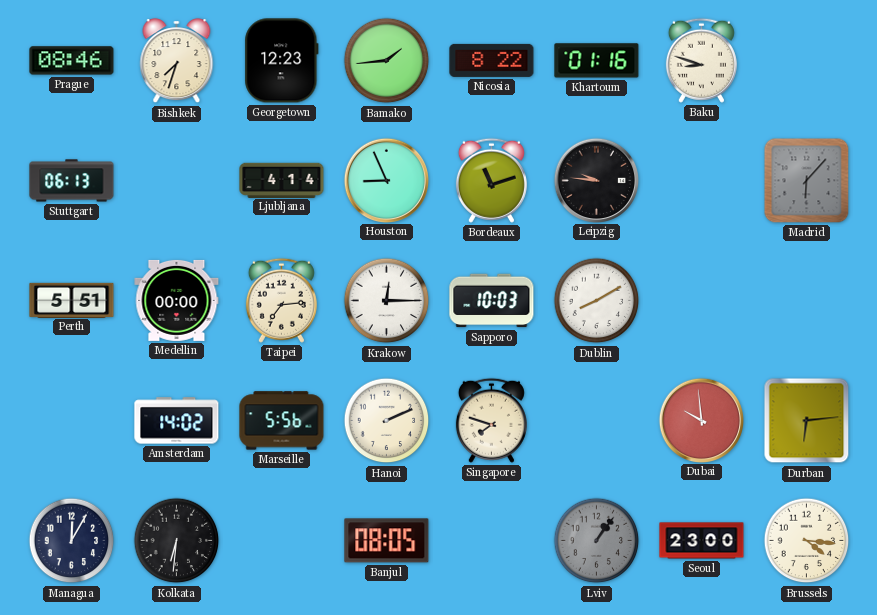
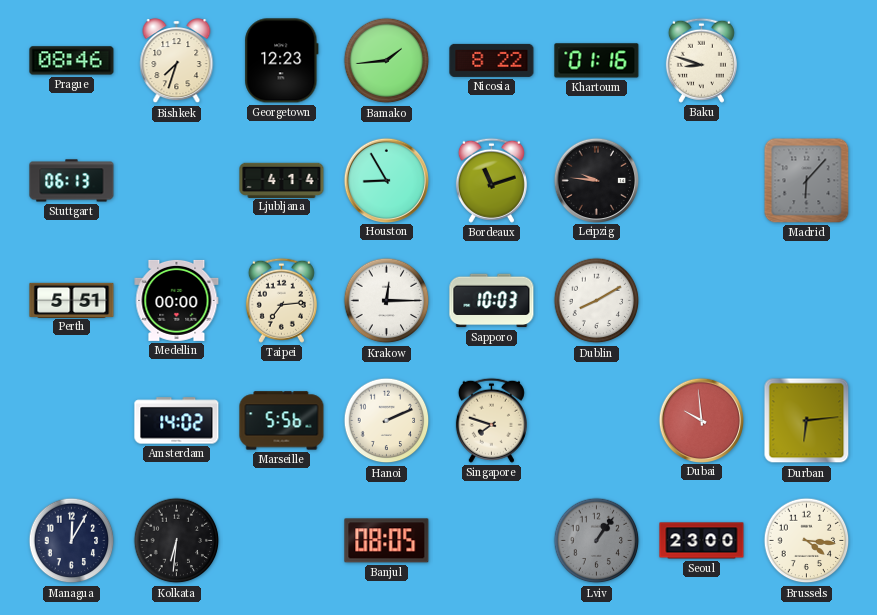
Houston: 8:56 -> 8:55 (386, 180)
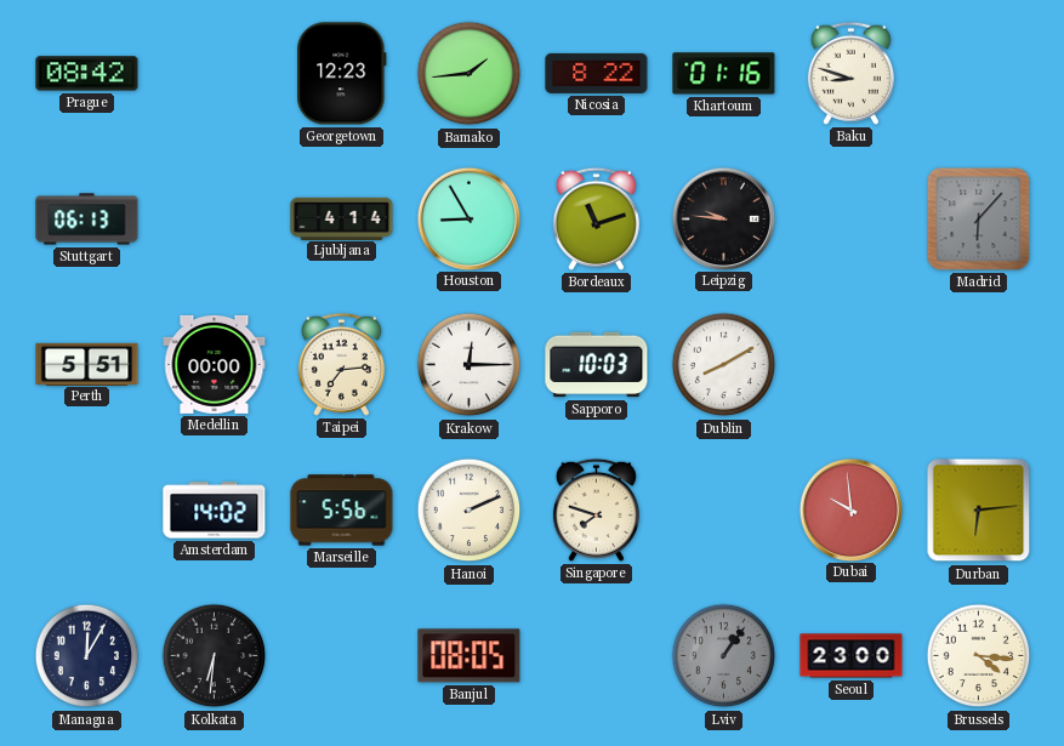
Prague: 08:46 -> 08:42 (87, 74)
Bishkek: 7:33 -> none (177, 61)
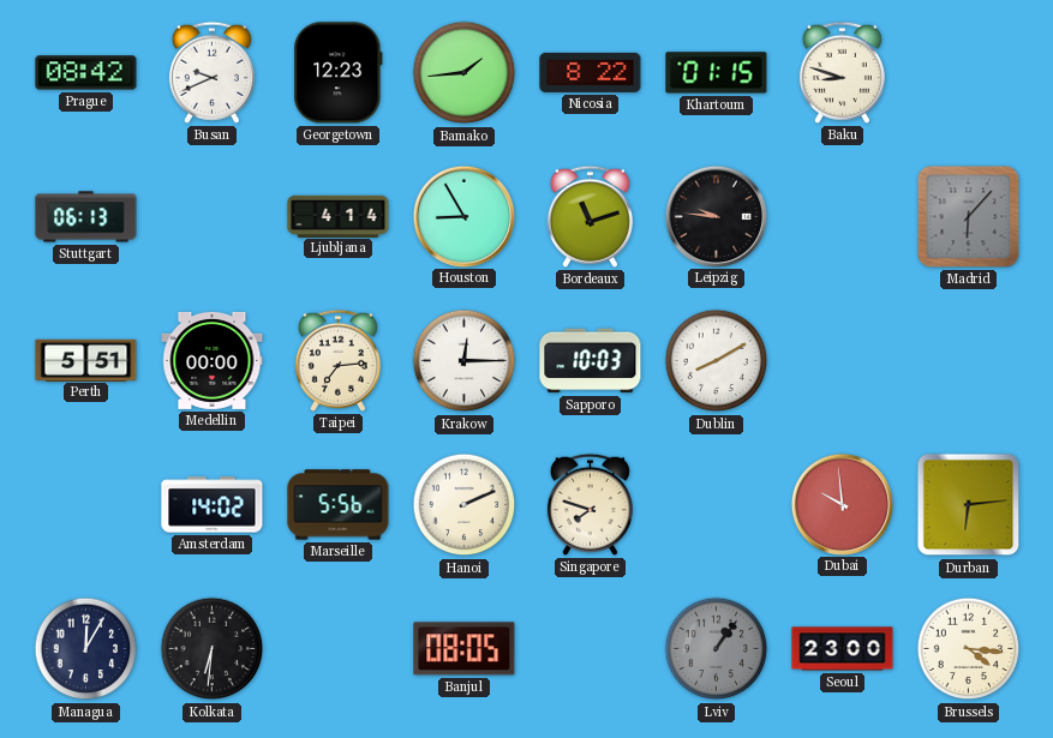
Busan: none -> 9:41 (211, 72)
Khartoum: 01:16 -> 01:15 (717, 73)
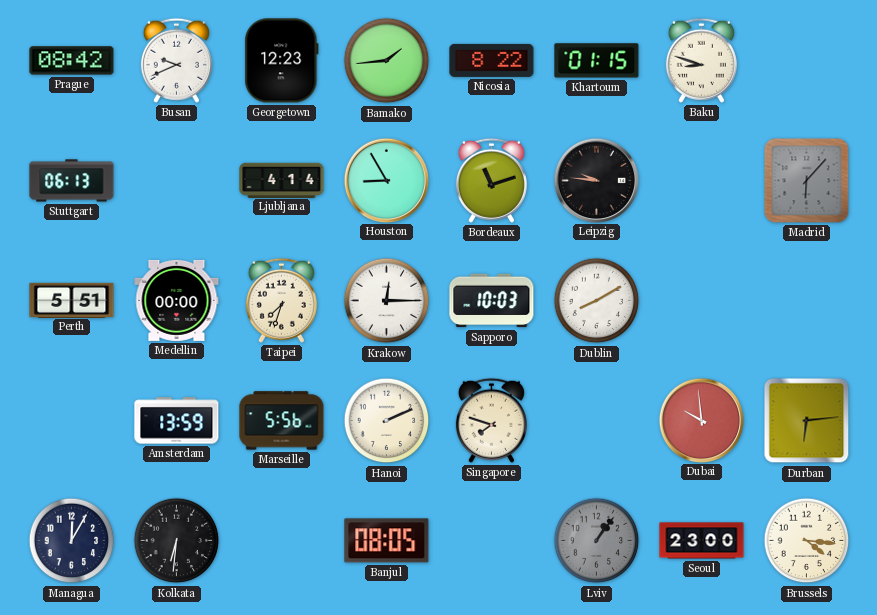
Taipei: 7:14 -> 7:33 (281, 300)
Amsterdam: 14:02 -> 13:59 (177, 421)
